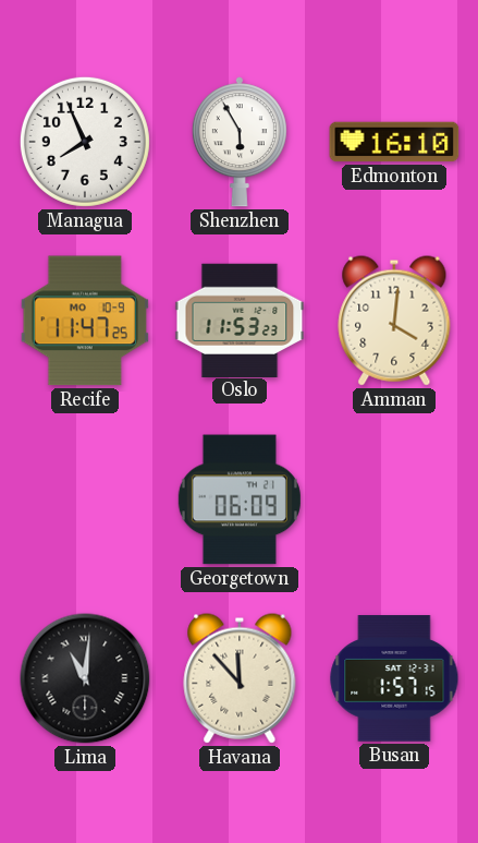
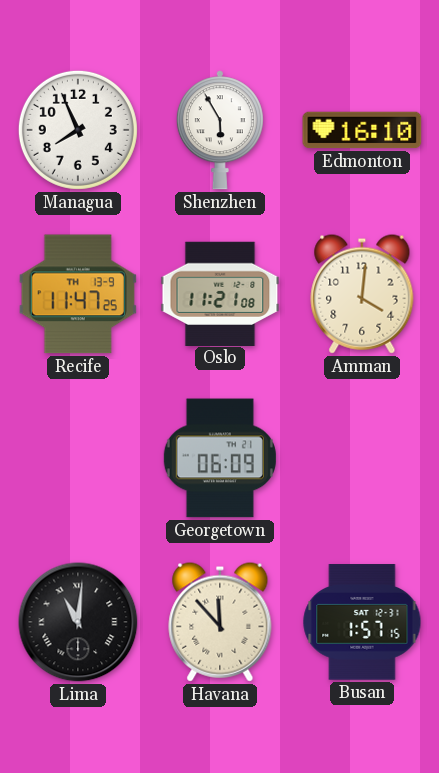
Recife date: MO 10-9 -> TH 13-9 (78, 294)
Oslo: 11:53 -> 11:21 (220, 293)
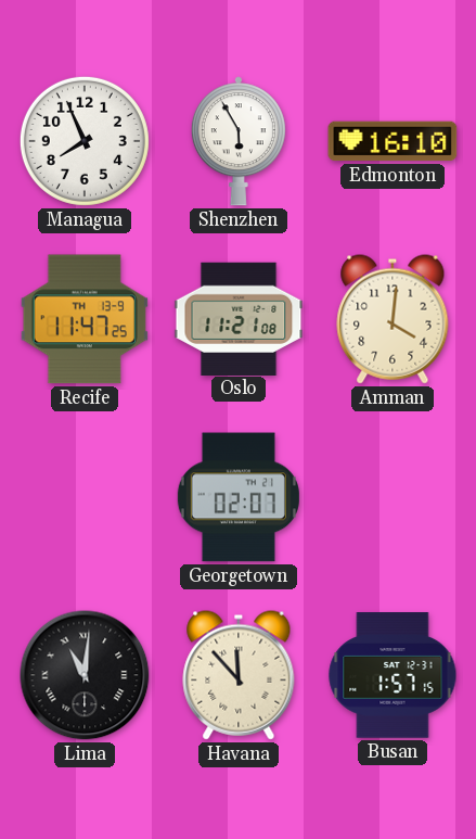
Georgetown: 06:09 -> 02:07 (239, 497)
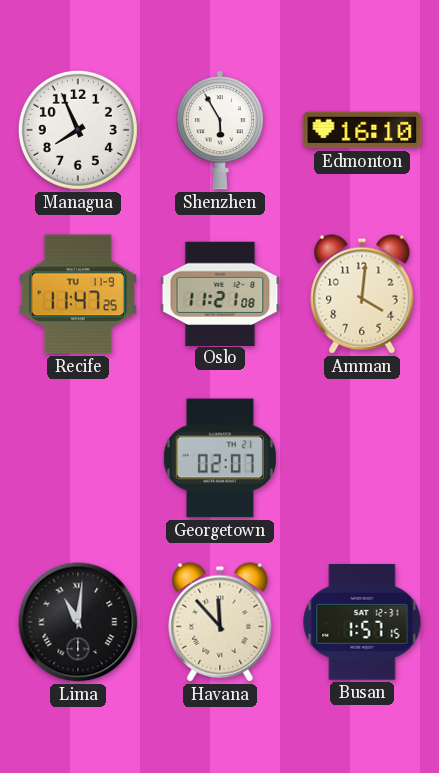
Recife date: TH 13-9 -> TU 11-9 (78, 294)
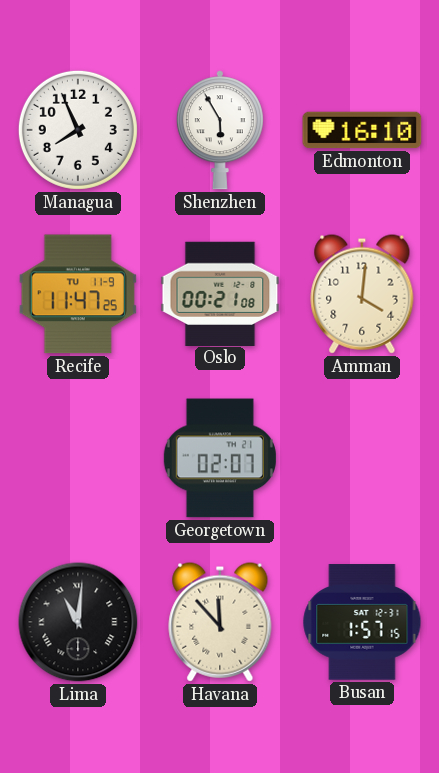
Oslo: 11:21 -> 00:21 (220, 293)
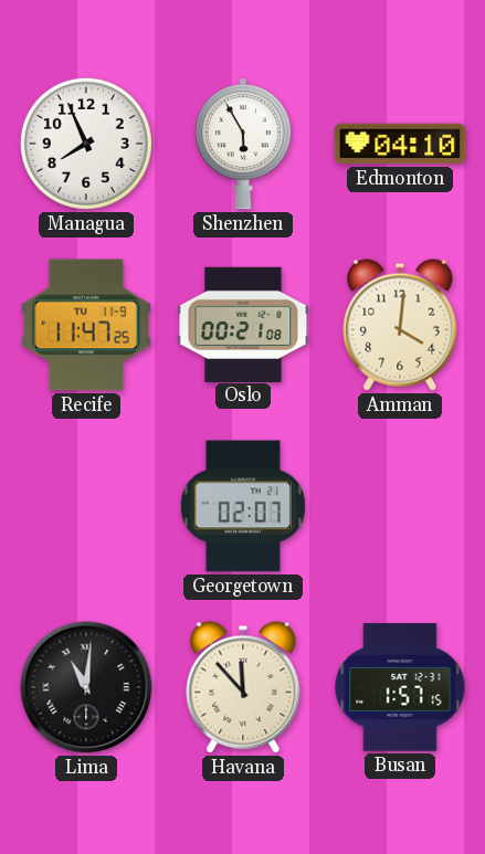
Edmonton: 16:10 -> 04:10 (400, 144)
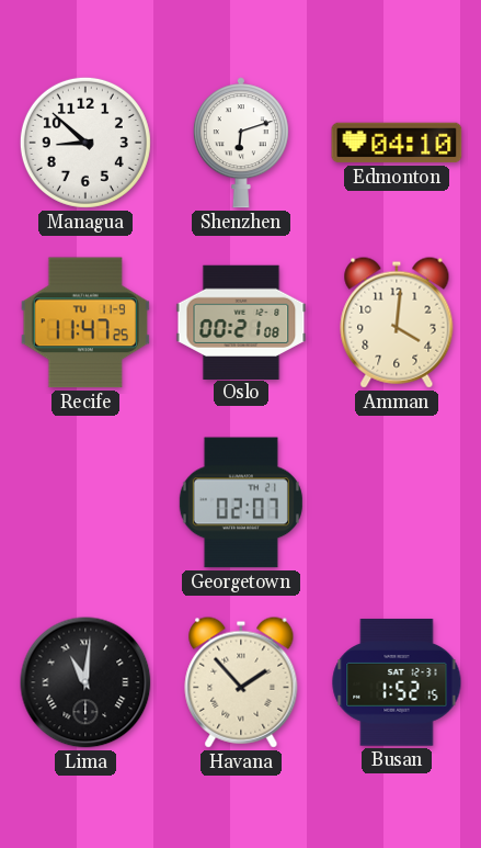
Managua: 7:56 -> 8:52 (85, 143)
Shenzhen: 5:55 -> 6:12 (241, 143)
Havana: 11:53 -> 1:53 (241, 682)
Busan: 1:57 -> 1:52 (397, 682)
